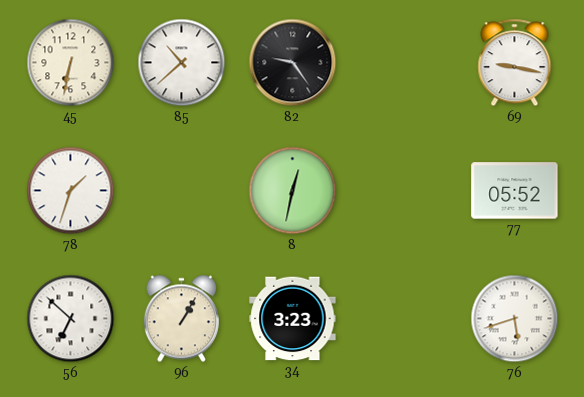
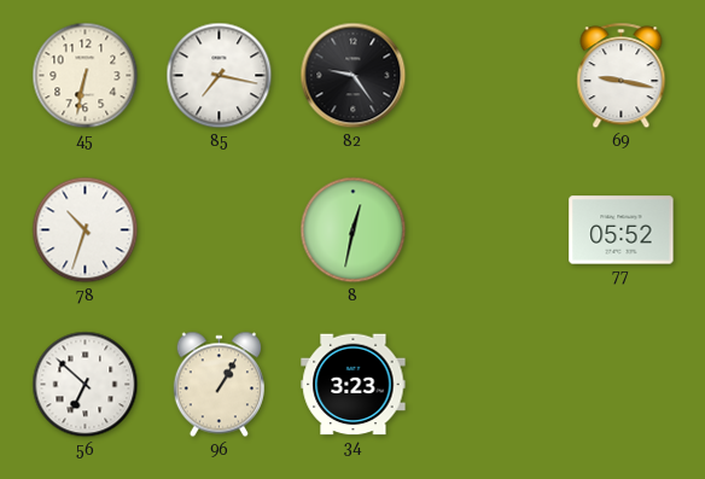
85: 10:38 -> 7:17 (220, 76)
78: 1:33 -> 10:33 (86, 230)
76: 5:42 -> none (515, 319)
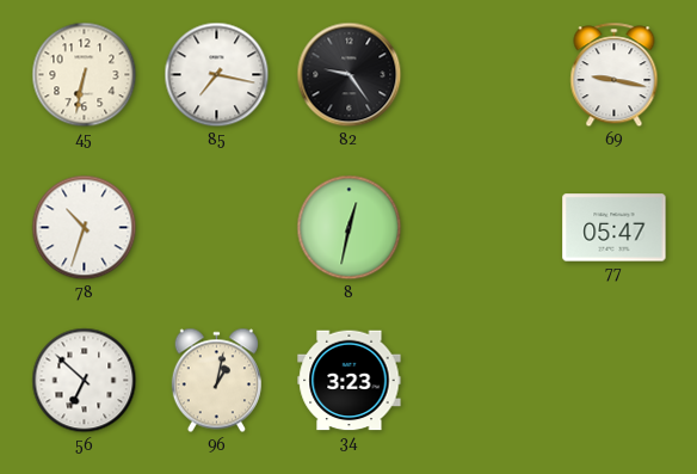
77: 05:52 -> 05:47 (615, 228)
96: 1:05 -> 1:02 (216, 381)
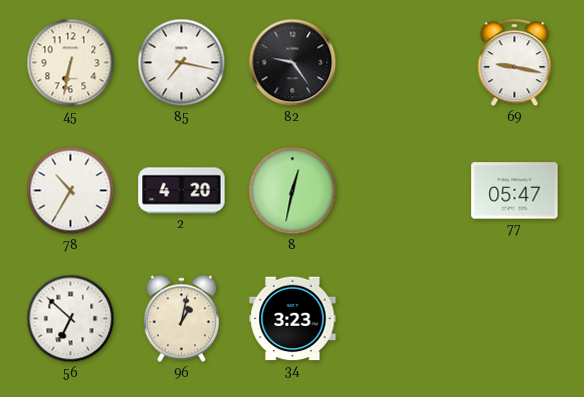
78: 10:33 -> 10:35 (71, 191)
2: none -> 4:20 (182, 191)
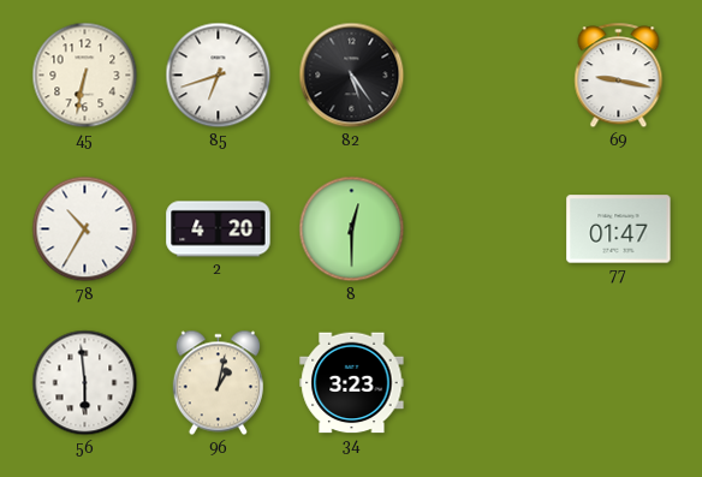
85: 7:17 -> 6:42 (219, 76)
82: 9:24 -> 5:24 (352, 76)
8: 12:32 -> 12:30 (352, 229)
77: 05:47 -> 01:47 (619, 229)
56: 6:52 -> 5:59 (85, 383)
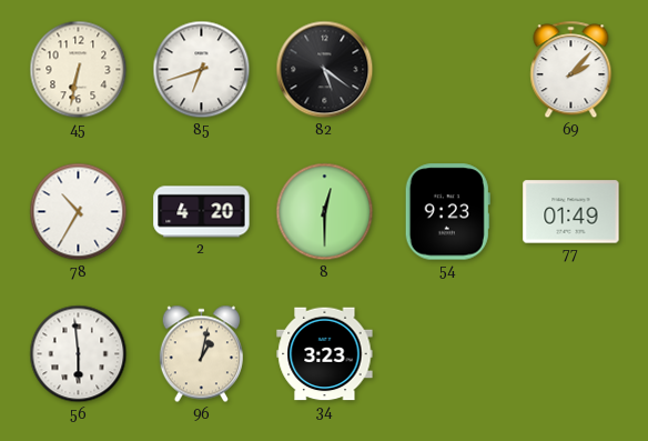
82: 5:24 -> 5:21 (325, 70)
69: 9:17 -> 2:07 (571, 70)
54: none -> 9:23 (447, 212)
77: 01:47 -> 01:49 (571, 212)
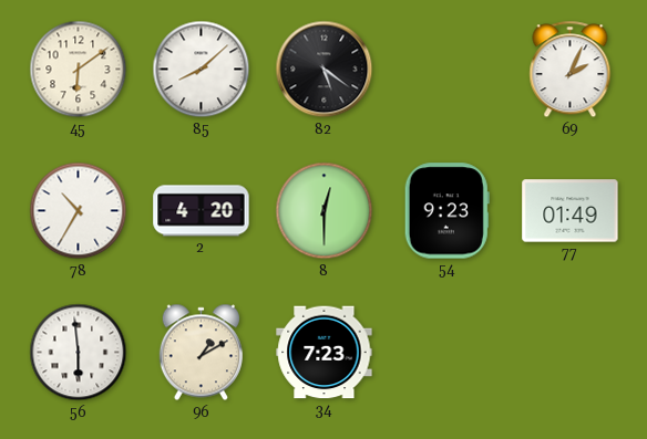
45: 6:32 -> 6:09 (79, 70)
85: 6:42 -> 8:08 (202, 70)
69: 2:07 -> 2:04 (571, 70)
96: 1:02 -> 1:10 (201, 353)
34: 3:23 -> 7:23 (325, 353)
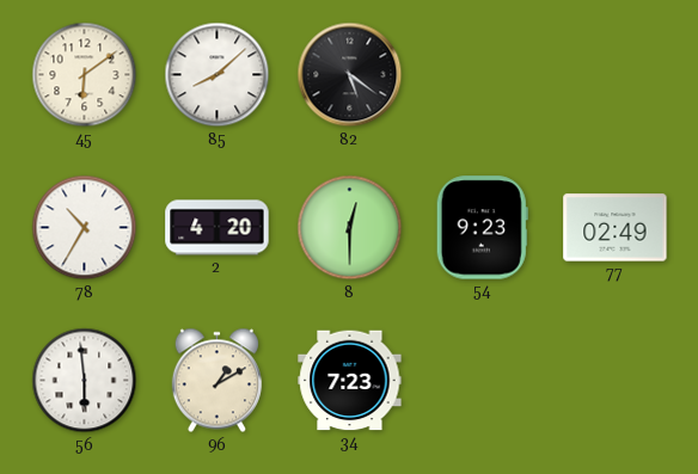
69: 2:04 -> none (571, 70)
77: 01:49 -> 02:49 (616, 228)
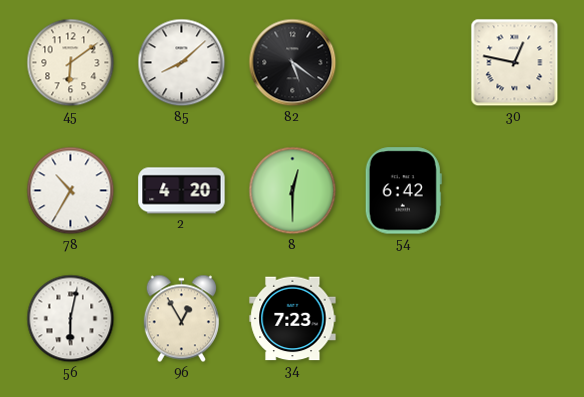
30: none -> 12:47 (515, 63)
54: 9:23 -> 6:42 (403, 191)
77: 02:49 -> none (616, 228)
56: 5:59 -> 6:02 (71, 319)
96: 1:10 -> 12:55 (181, 319)
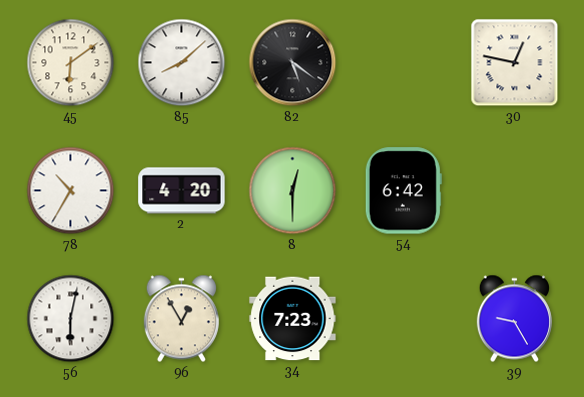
39: none -> 9:25 (514, 319)
